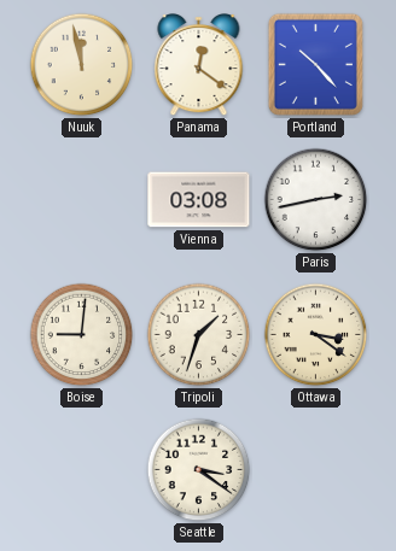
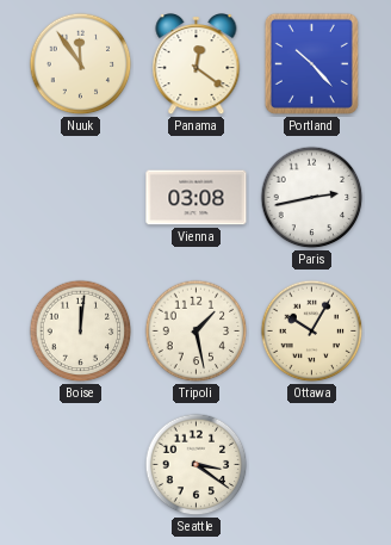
Nuuk: 11:58 -> 11:54 (81, 64)
Boise: 9:01 -> 12:01 (81, 332)
Tripoli: 1:33 -> 1:28 (197, 332)
Ottawa: 3:21 -> 10:05 (312, 332)
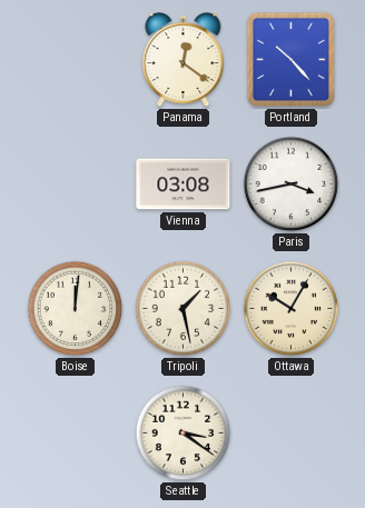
Nuuk: 11:54 -> none (81, 64)
Paris: 2:43 -> 3:43 (292, 185)
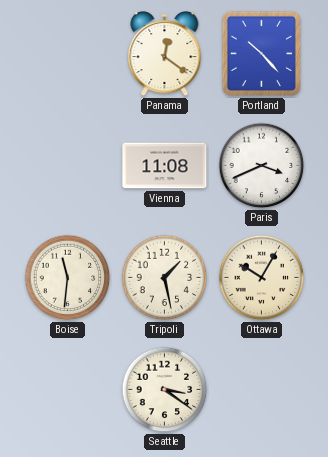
Vienna: 03:08 -> 11:08 (165, 166)
Paris: 3:43 -> 3:41 (262, 166)
Boise: 12:01 -> 11:31 (68, 278)
